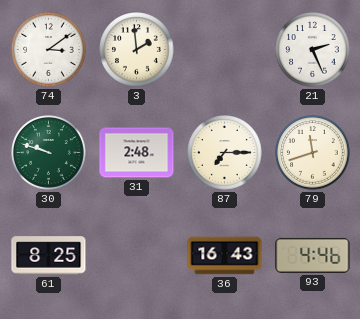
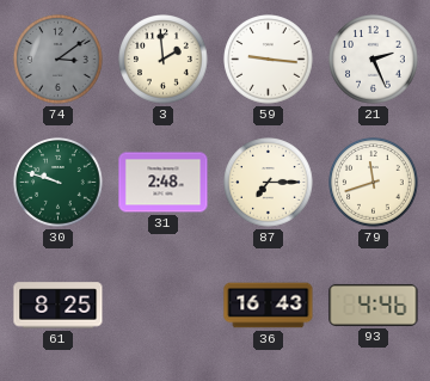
74 dial: white -> grey (59, 60)
59: none -> 9:16 (269, 60)
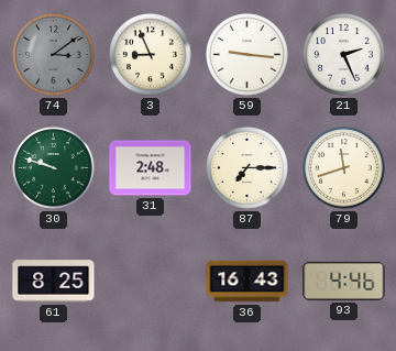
3: 1:59 -> 8:56 (151, 55)
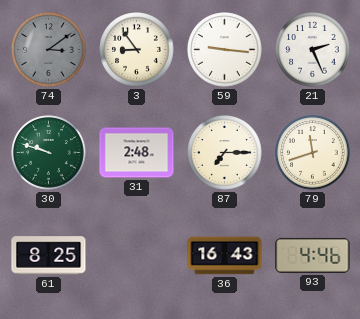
3: 8:56 -> 8:54 (137, 50)
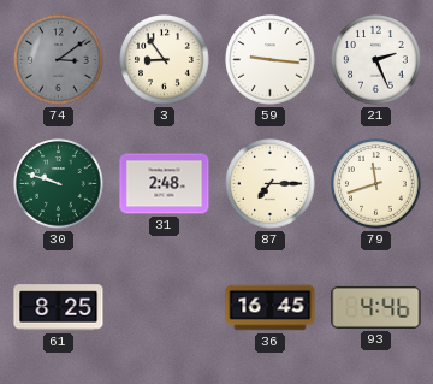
36: 16:43 -> 16:45 (271, 308)
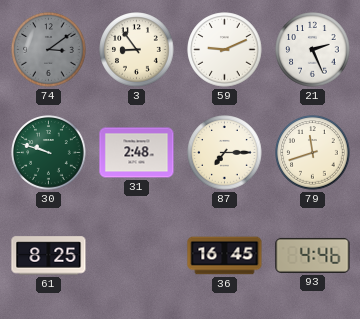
59: 9:16 -> 9:11 (225, 50)
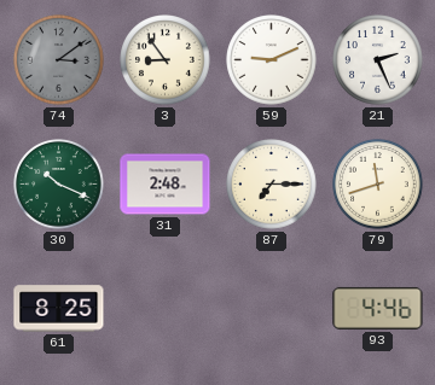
30: 9:48 -> 10:19 (59, 185)
36: 16:45 -> none (225, 256)
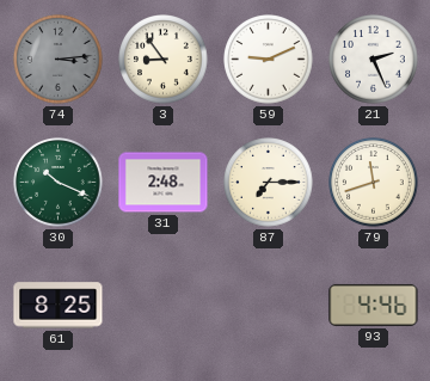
74: 3:09 -> 3:14 (59, 60)
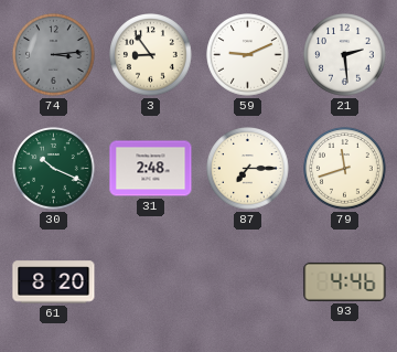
21: 2:26 -> 2:29 (345, 55)
61: 8:25 -> 8:20 (54, 282)
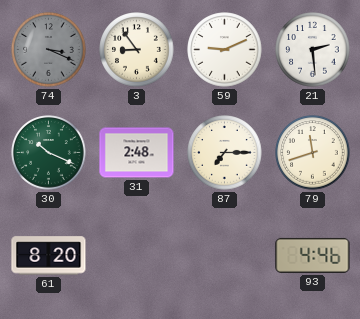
74: 3:14 -> 3:19 (49, 50)
